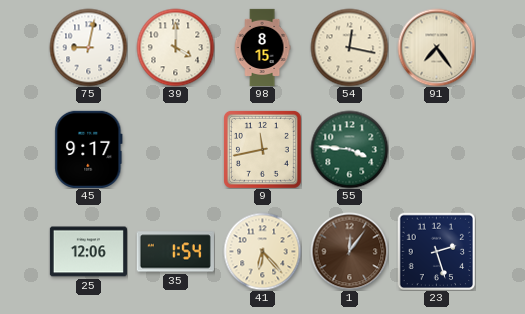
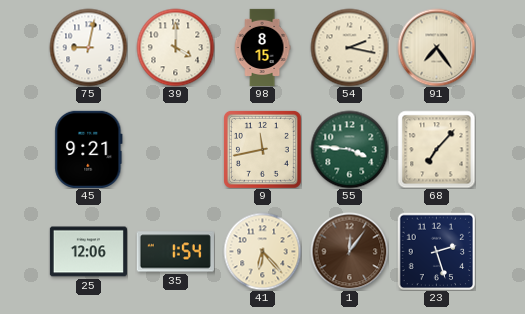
54: 12:17 -> 2:17 (349, 47)
45: 9:17 -> 9:21 (89, 149)
68: none -> 7:07 (436, 149)
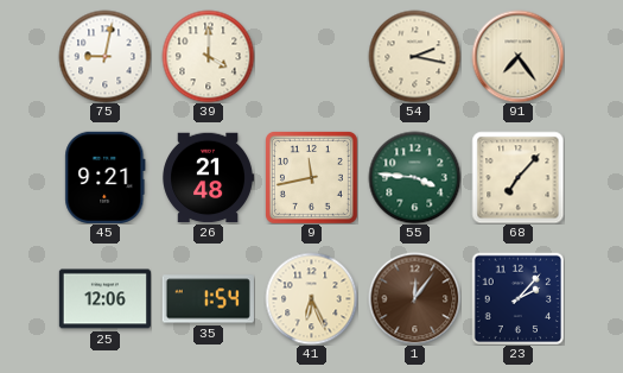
98: 8:15 -> none (262, 47)
26: none -> 21:48 (208, 178)
41: 6:23 -> 6:26 (311, 298)
23: 2:27 -> 2:07 (517, 298)
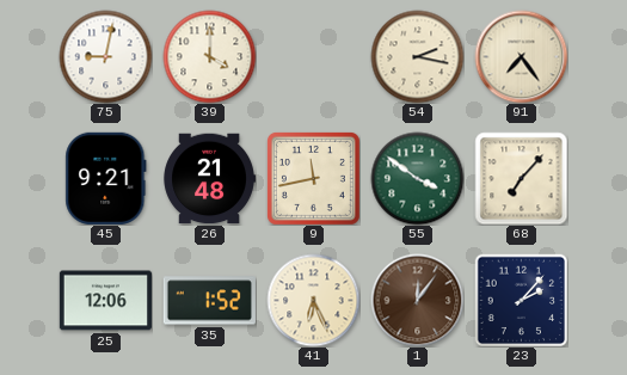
55: 3:46 -> 3:51 (417, 178)
35: 1:54 -> 1:52 (209, 301)
